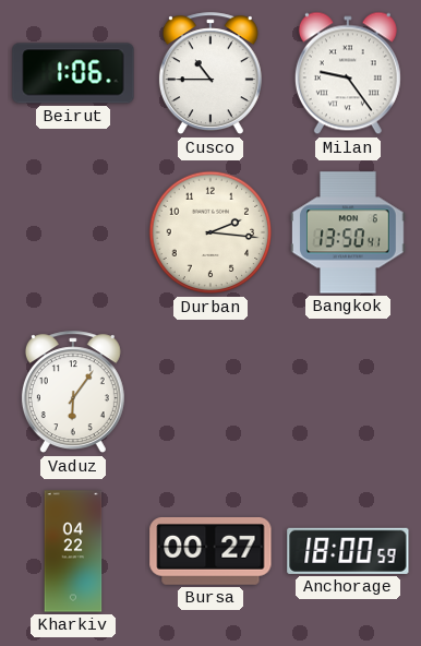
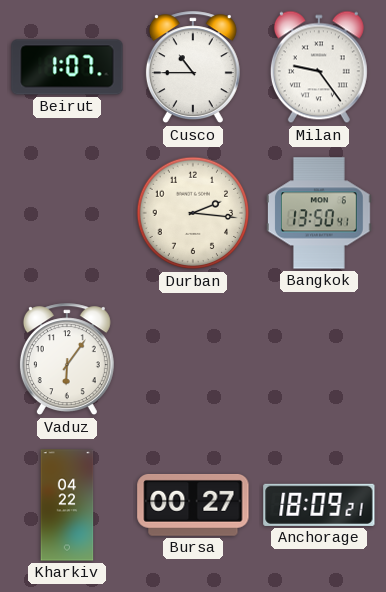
Beirut: 1:06 -> 1:07 (67, 67)
Anchorage: 18:00 -> 18:09 (319, 505)
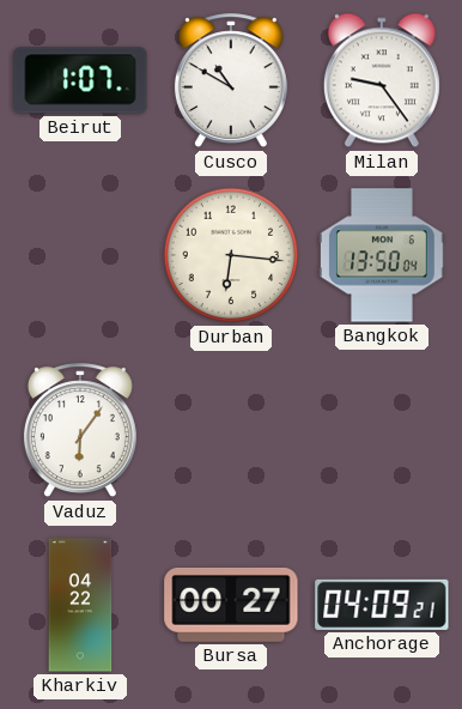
Cusco: 10:45 -> 10:50 (231, 81)
Durban: 2:16 -> 6:16 (231, 255)
Bangkok: 13:50:41 -> 13:50:04 (383, 255)
Anchorage: 18:09 -> 04:09 (382, 605)
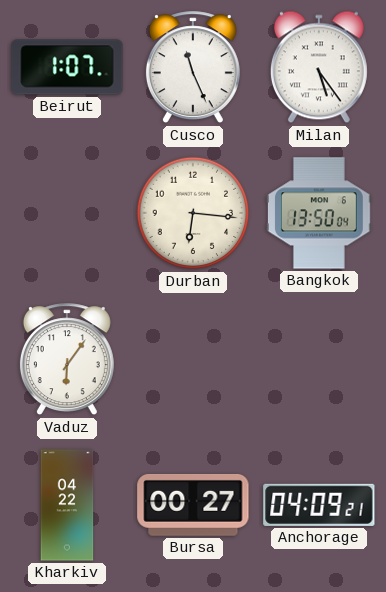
Cusco: 10:50 -> 11:26 (193, 68)
Milan: 9:24 -> 5:24 (319, 67)
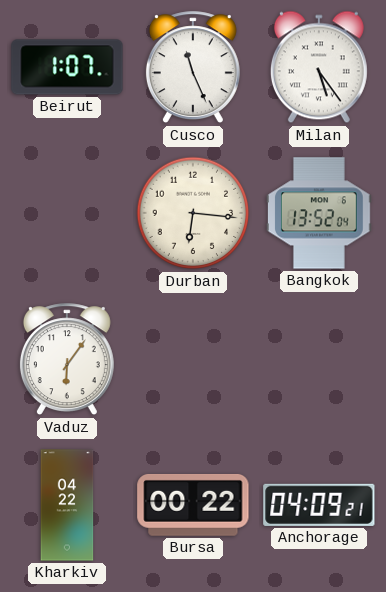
Bangkok: 13:50 -> 13:52 (320, 213)
Bursa: 00:27 -> 00:22 (193, 505)
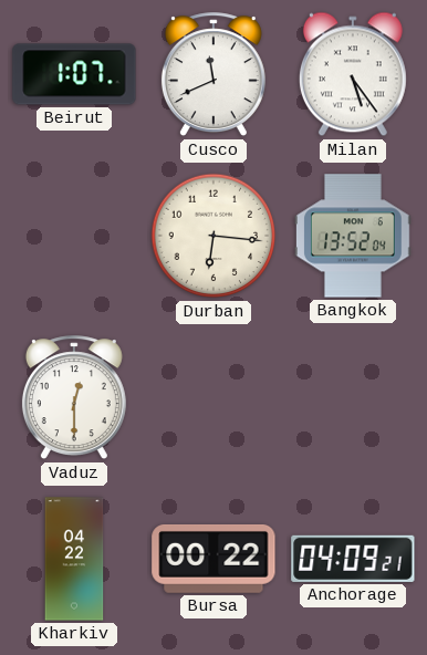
Cusco: 11:26 -> 11:41 (213, 75)
Vaduz: 6:06 -> 12:30 (74, 398)
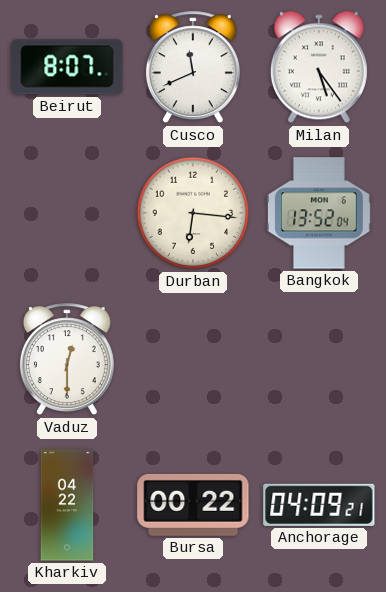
Beirut: 1:07 -> 8:07 (67, 67)
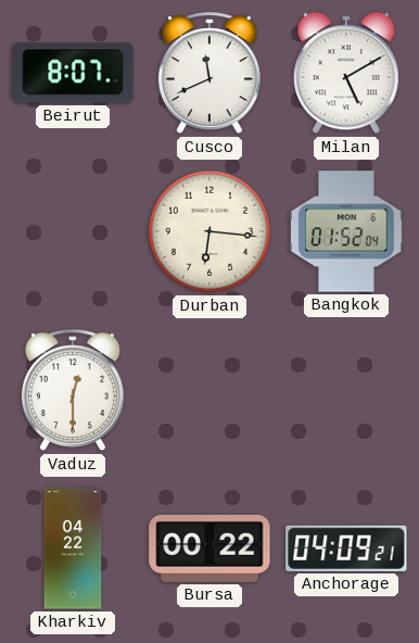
Milan: 5:24 -> 5:10 (346, 73)
Bangkok: 13:52 -> 01:52 (347, 231)
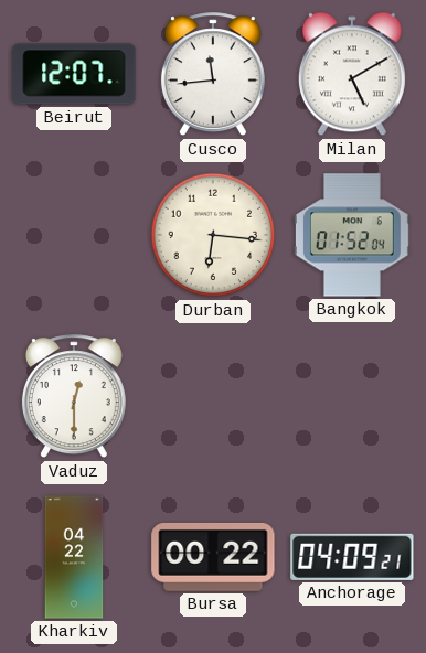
Beirut: 8:07 -> 12:07 (74, 74)
Cusco: 11:41 -> 11:44 (213, 75)
